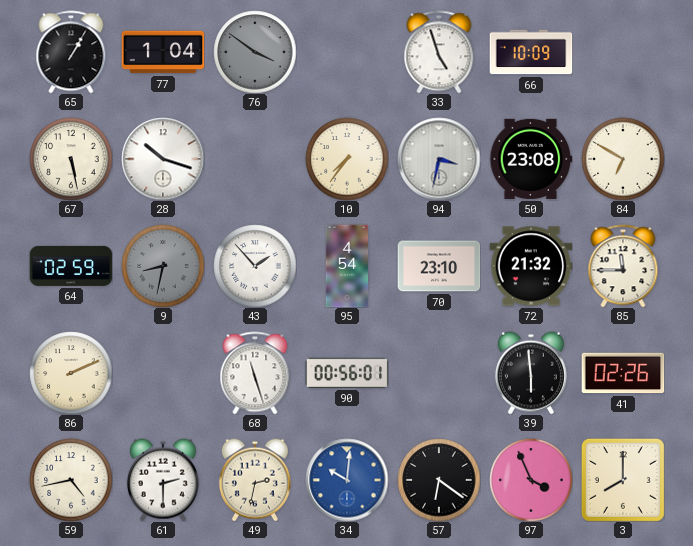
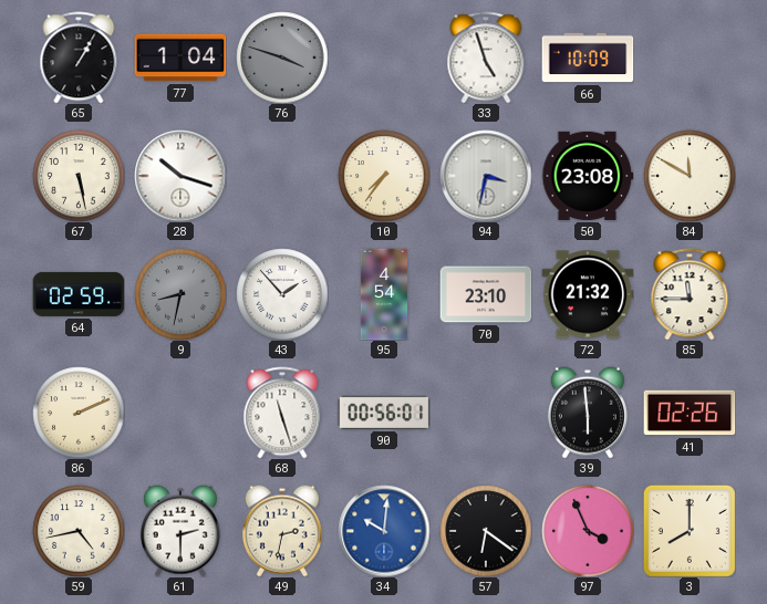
76: 3:51 -> 3:48 (282, 58)
84: 6:50 -> 11:50 (690, 176)
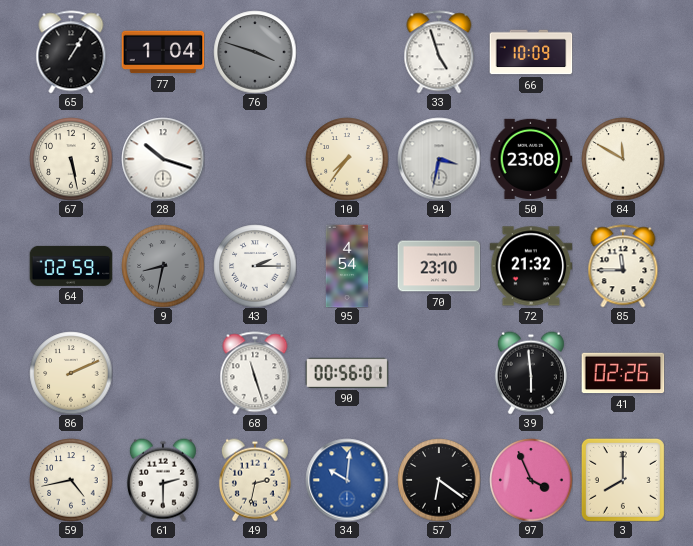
43: 1:53 -> 2:15 (255, 266)
